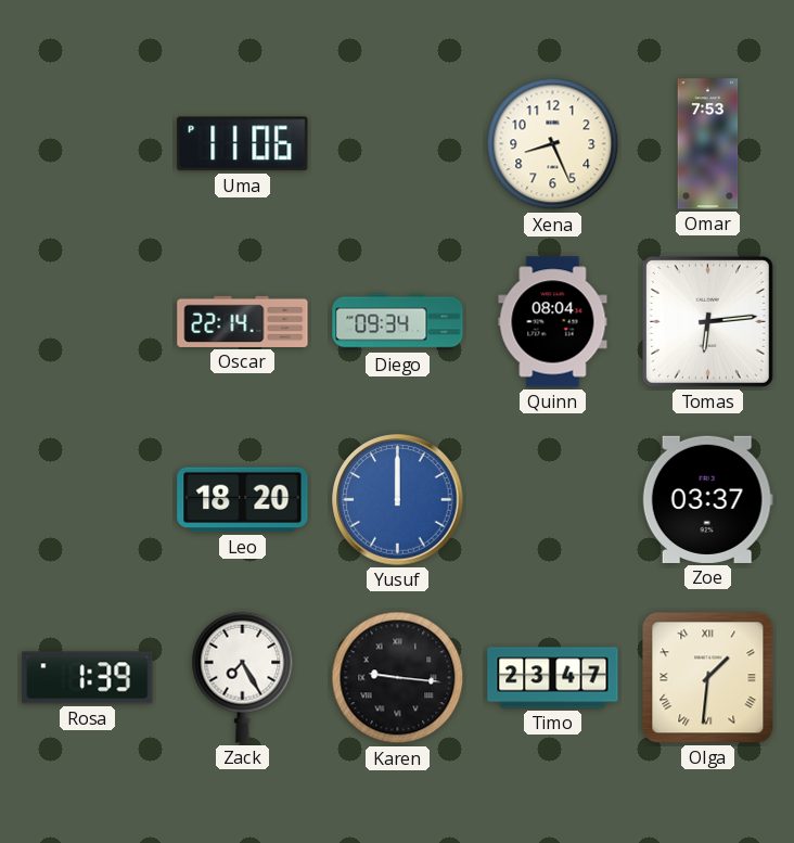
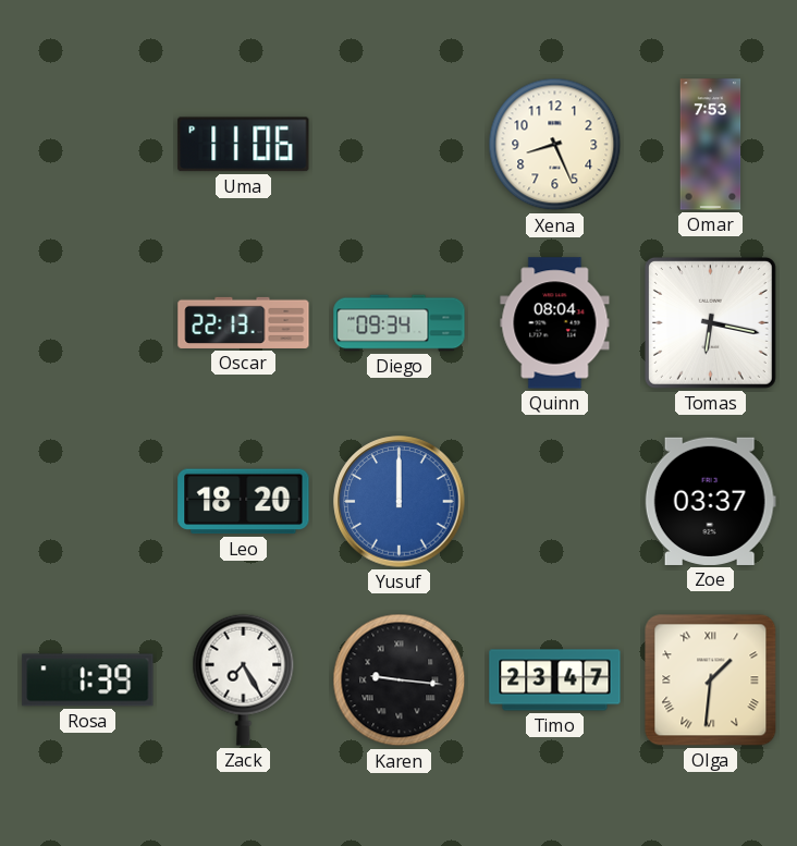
Oscar: 22:14 -> 22:13 (244, 322)
Tomas: 6:14 -> 6:17 (710, 322)
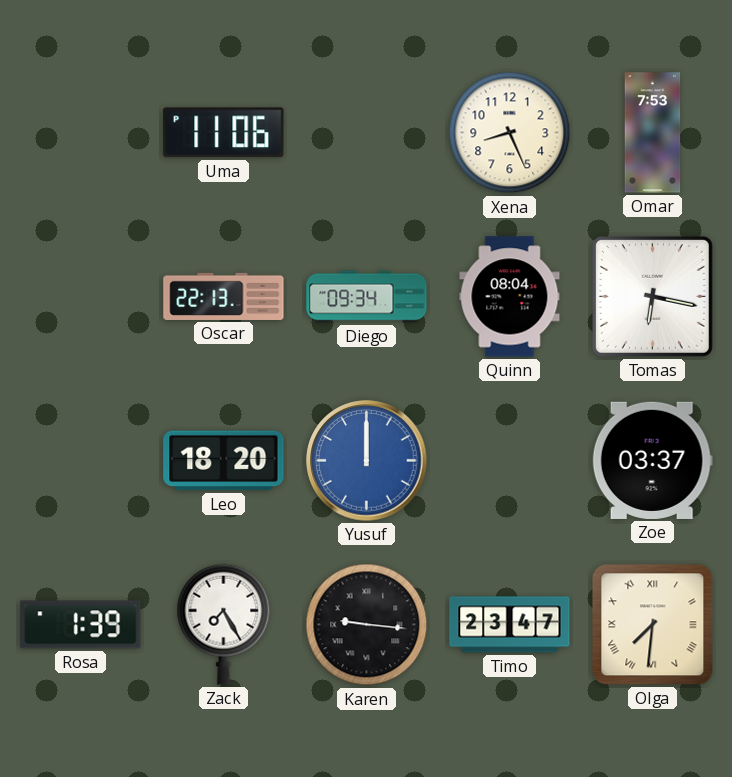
Olga: 1:31 -> 7:31 (653, 625)
